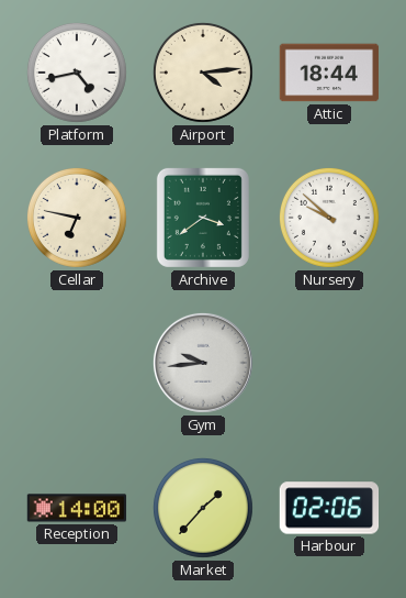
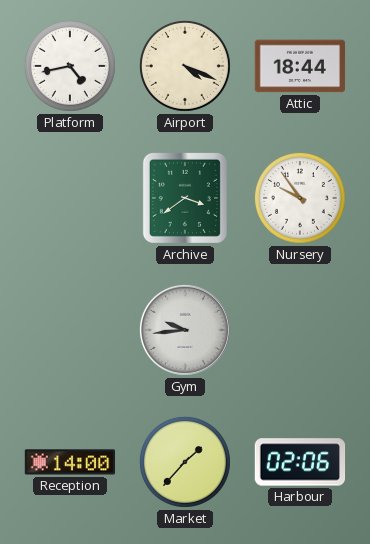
Airport: 4:14 -> 4:19 (185, 66)
Cellar: 6:47 -> none (77, 218)
Nursery: 9:52 -> 9:54 (300, 198)
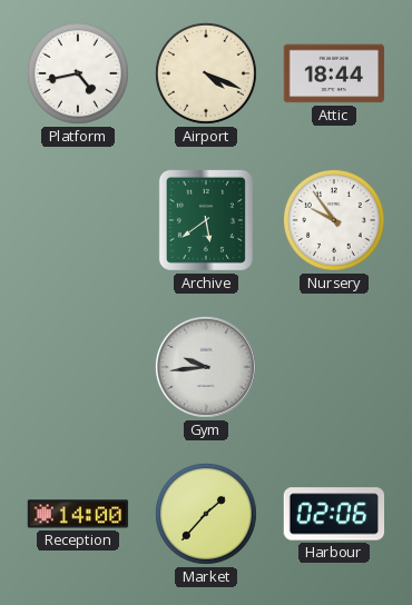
Archive: 3:39 -> 5:39 (206, 220)
